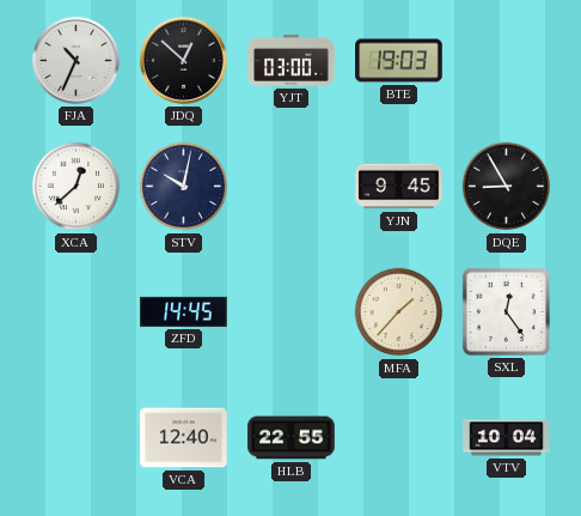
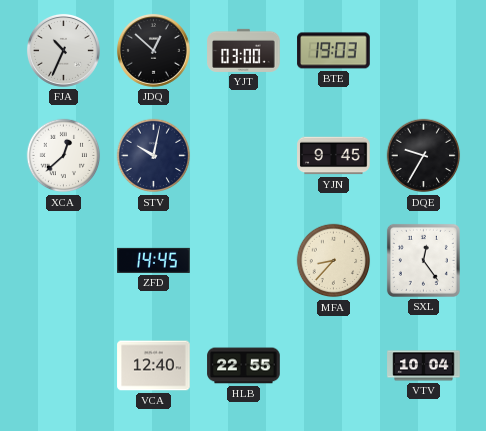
DQE: 8:55 -> 9:35 (424, 156)
MFA: 1:37 -> 8:37 (334, 261)
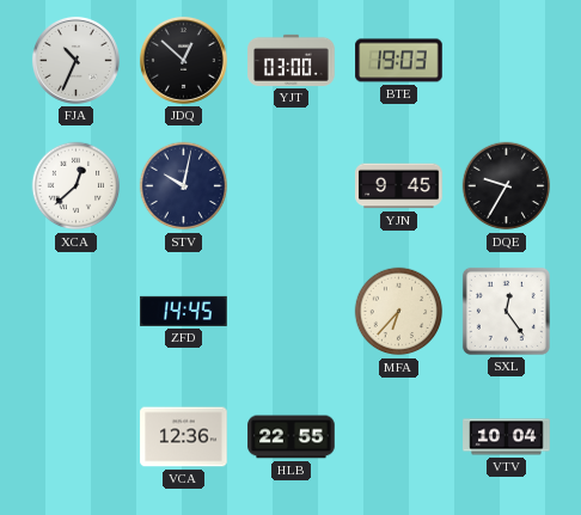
MFA: 8:37 -> 6:37 (399, 312)
VCA: 12:40 -> 12:36 (184, 437)
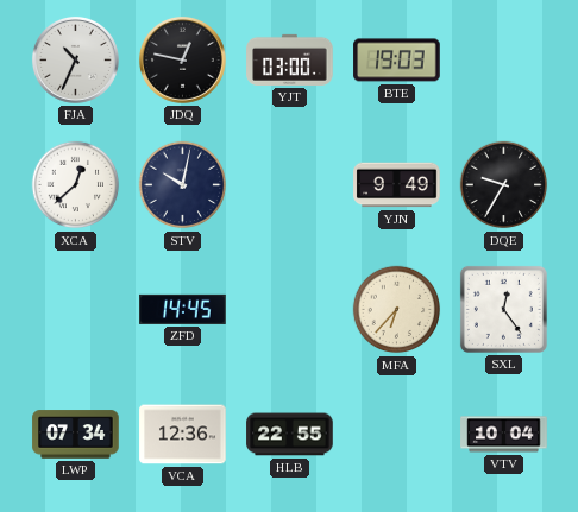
JDQ: 12:52 -> 12:47 (182, 59)
YJN: 9:45 -> 9:49 (397, 185)
LWP: none -> 07:34 (76, 435)
